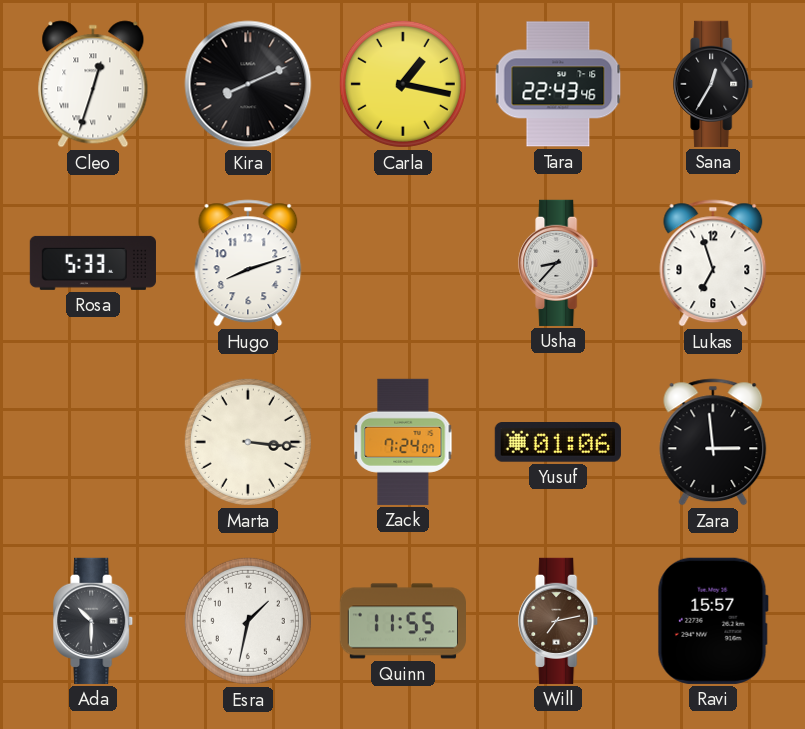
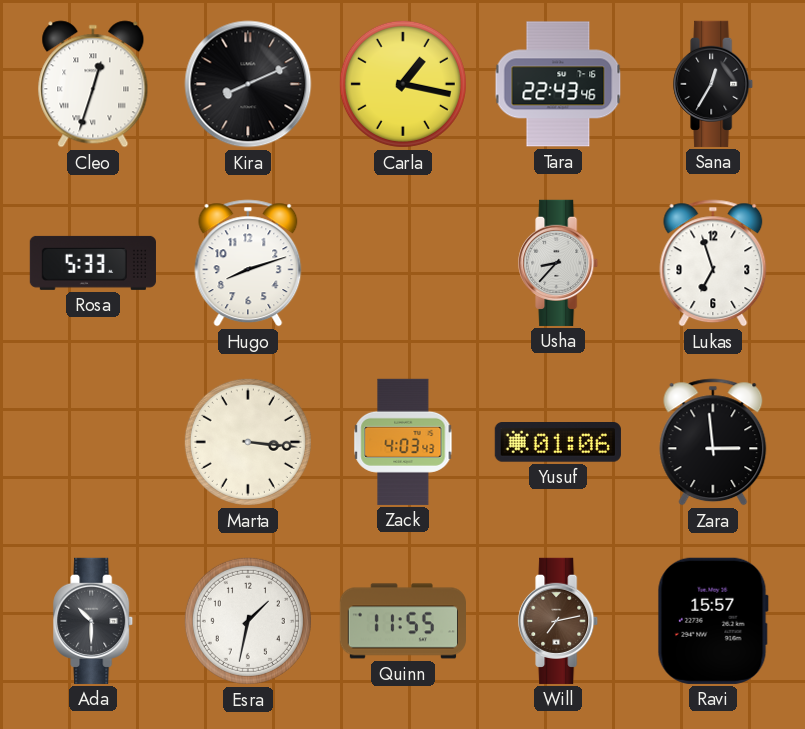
Zack: 7:24 -> 4:03 (403, 442)
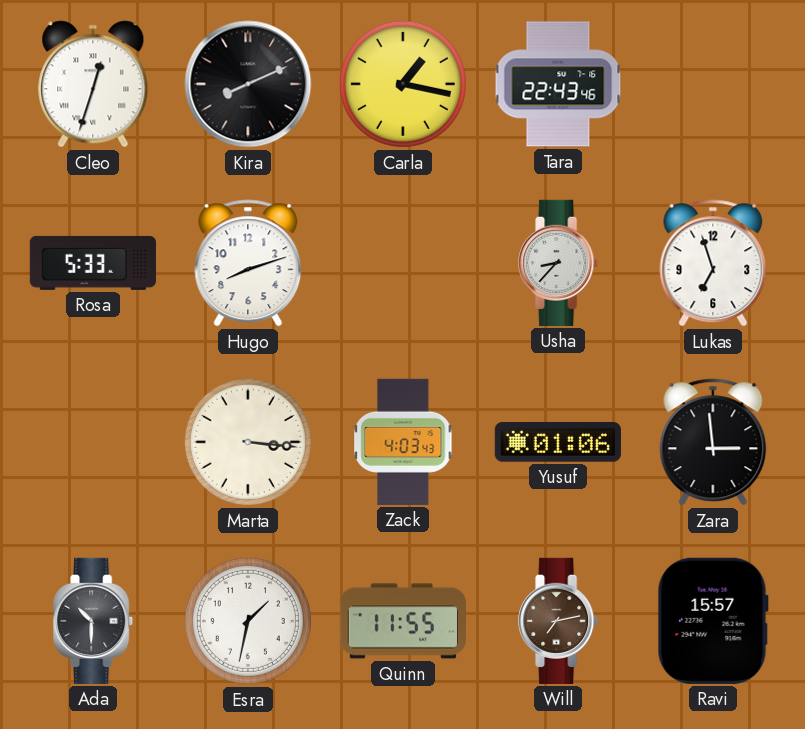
Sana: 12:35 -> none (714, 84)
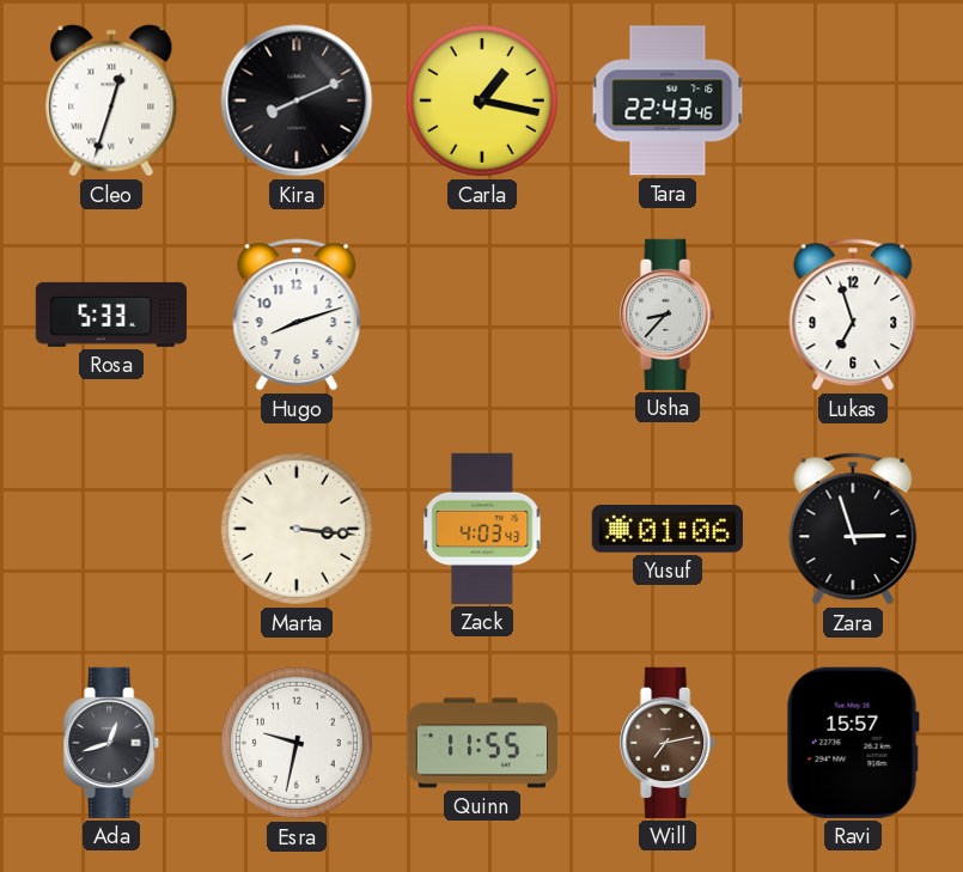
Zara: 2:59 -> 2:57 (853, 529)
Ada: 10:30 -> 12:42 (112, 743)
Esra: 1:32 -> 9:32 (297, 743)
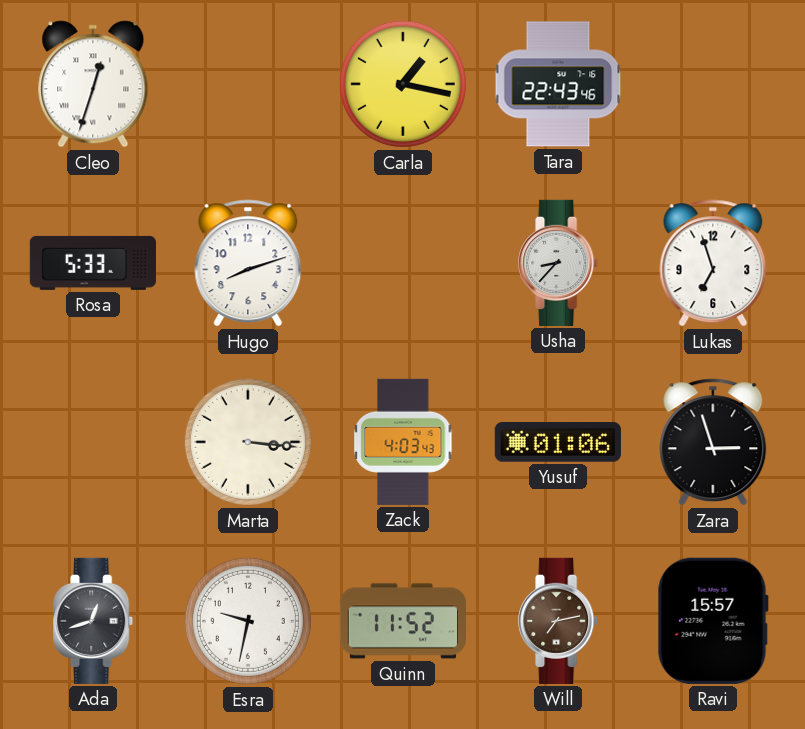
Kira: 8:11 -> none (297, 100)
Quinn: 11:55 -> 11:52 (402, 621)
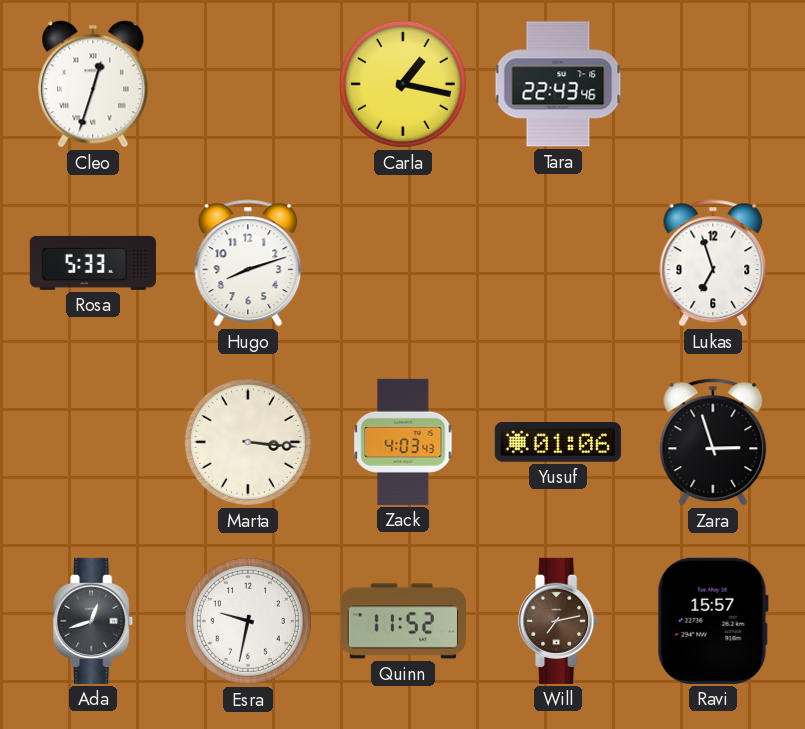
Usha: 8:37 -> none (559, 263)
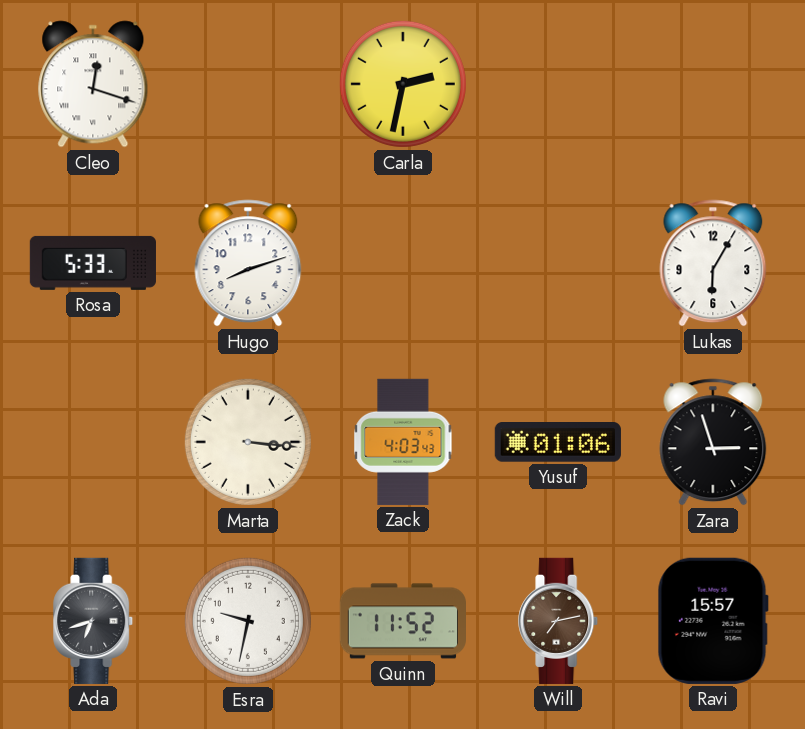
Cleo: 12:33 -> 12:18 (93, 84)
Carla: 1:17 -> 2:32 (403, 84)
Tara: 22:43 -> none (558, 84)
Lukas: 6:57 -> 6:05 (713, 263)
Ada: 12:42 -> 6:42 (94, 621)
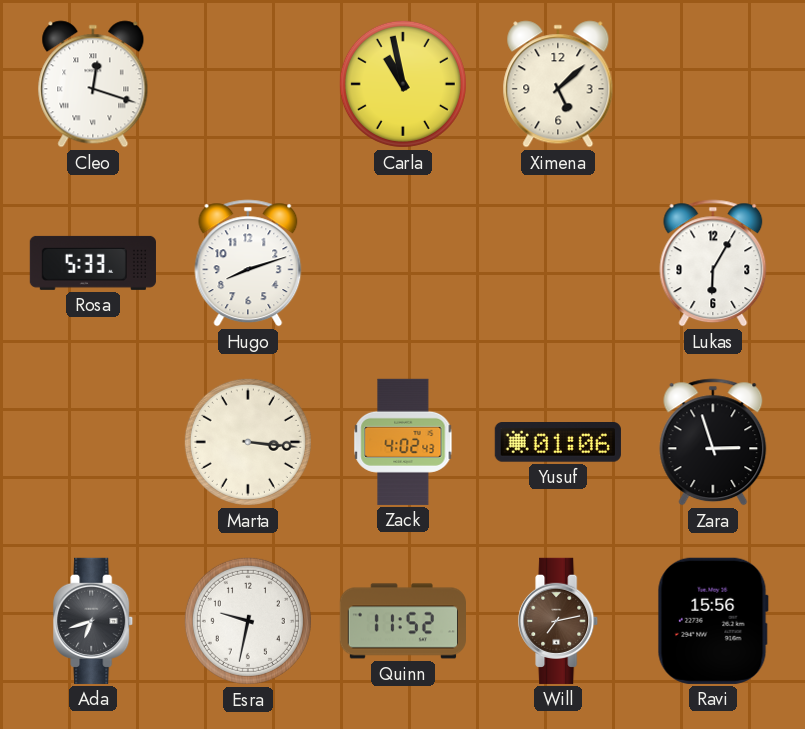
Carla: 2:32 -> 10:58 (403, 84)
Ximena: none -> 5:08 (558, 84)
Zack: 4:03 -> 4:02 (403, 442)
Ravi: 15:57 -> 15:56 (713, 621)
